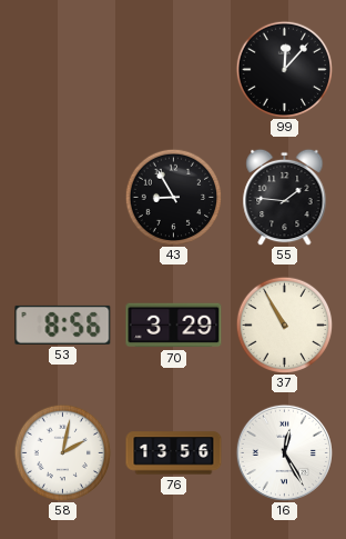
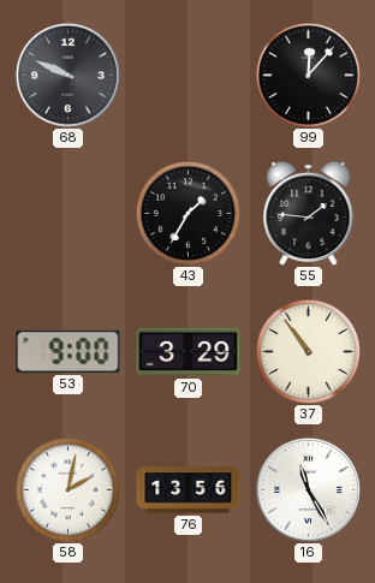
68: none -> 9:49 (67, 75)
43: 8:55 -> 1:35 (187, 213)
53: 8:56 -> 9:00 (69, 351)
37: 10:55 -> 10:54 (308, 351)
16: 12:25 -> 11:25 (308, 489)
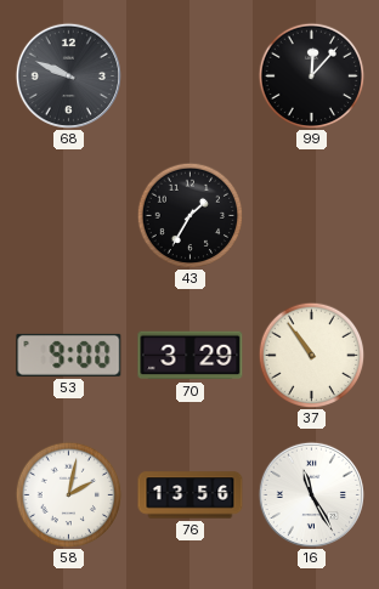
55: 1:46 -> none (309, 213)
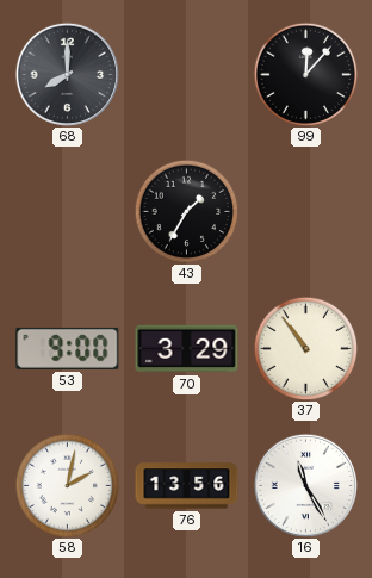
68: 9:49 -> 8:00 (67, 74)
